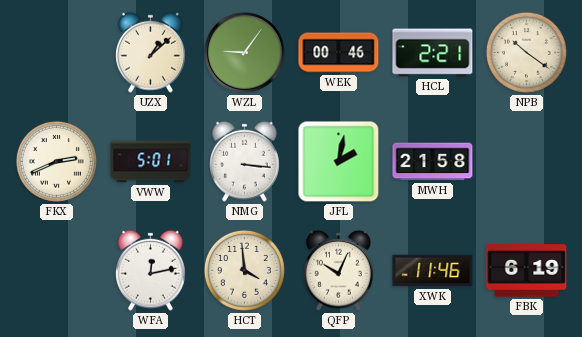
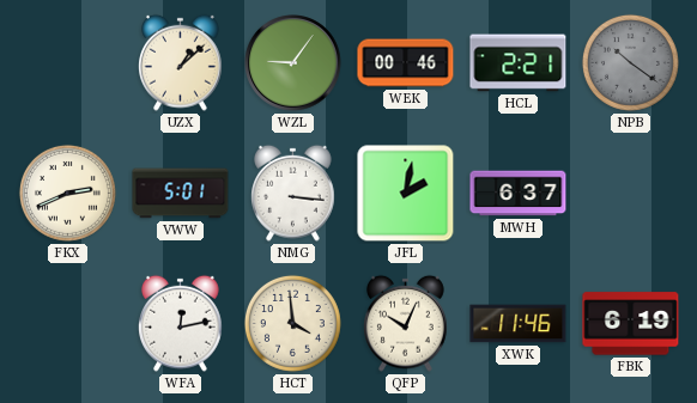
NPB dial: cream -> grey (630, 62)
MWH: 21:58 -> 6:37 (519, 194)
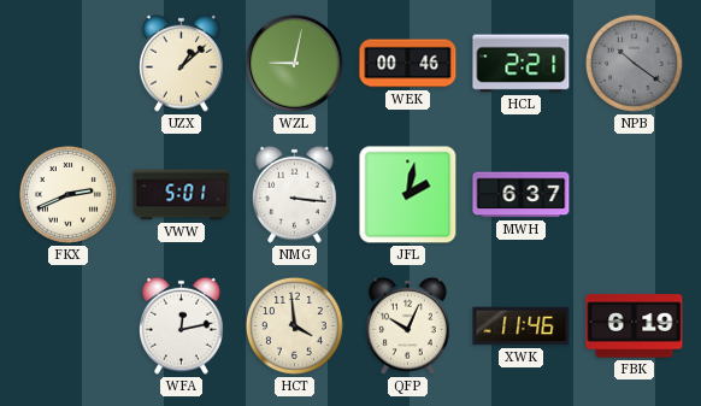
WZL: 9:06 -> 9:02 (295, 64)
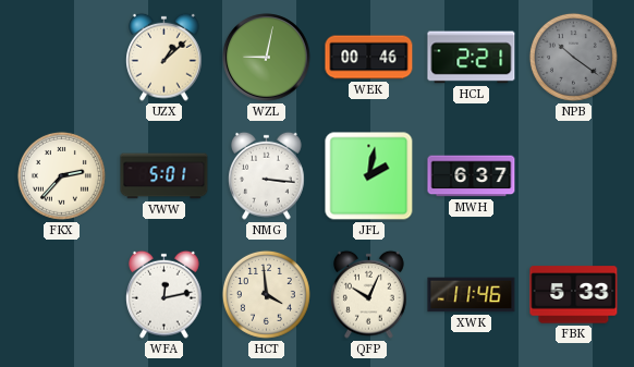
FKX: 2:41 -> 2:37 (61, 175)
FBK: 6:19 -> 5:33 (574, 295)
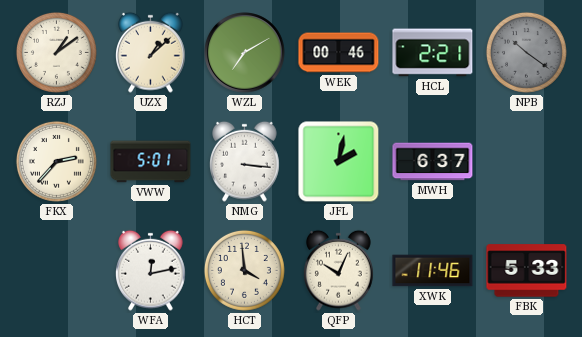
RZJ: none -> 1:09 (56, 52)
WZL: 9:02 -> 7:10 (245, 53)
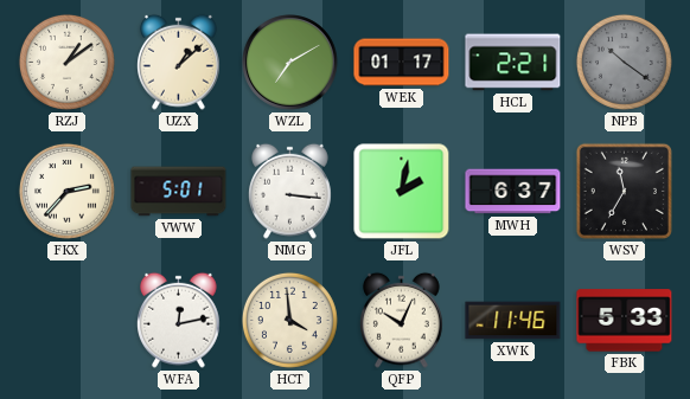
WEK: 00:46 -> 01:17 (402, 63)
WSV: none -> 11:35 (624, 191)
